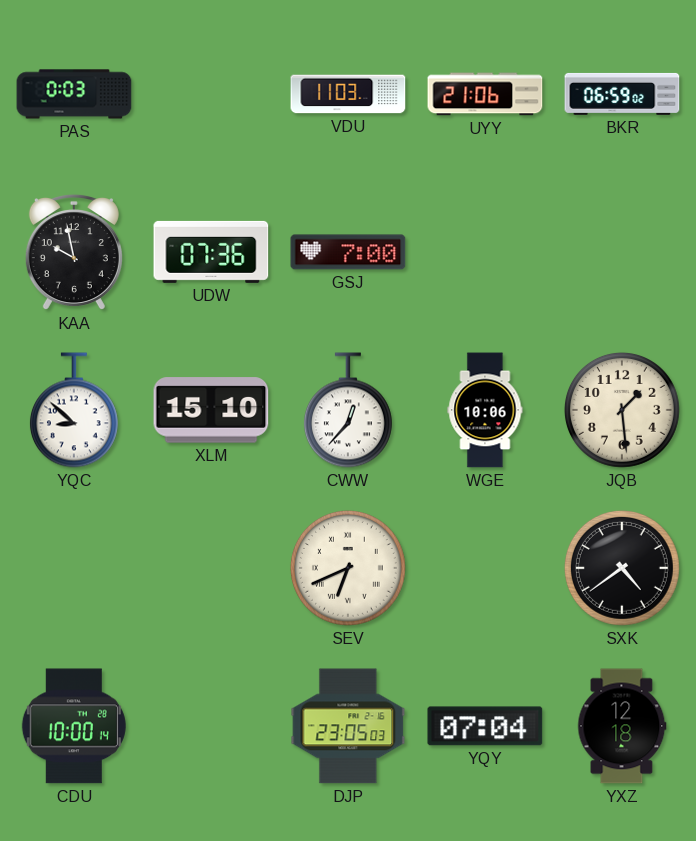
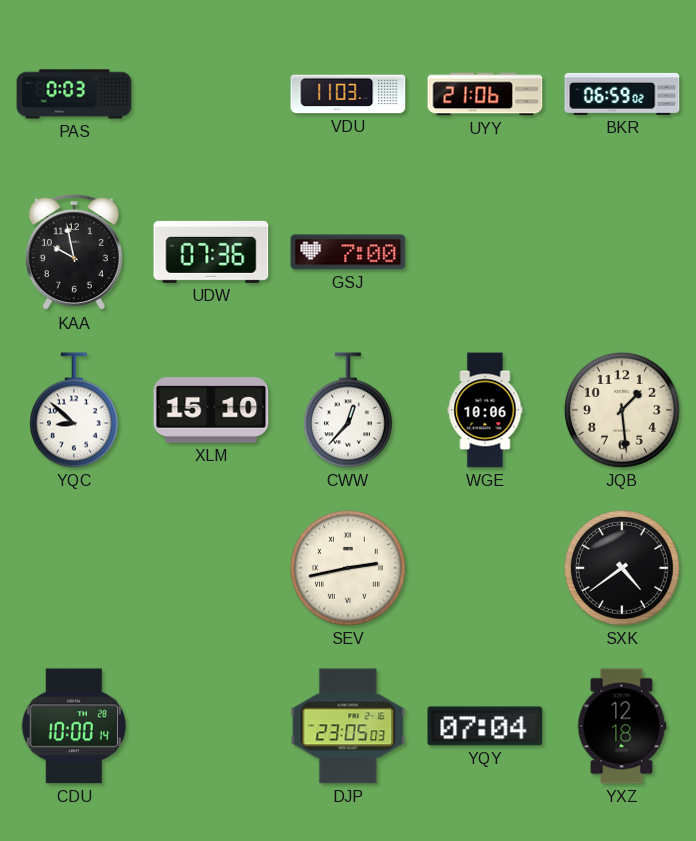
SEV: 6:41 -> 2:43 (348, 568)
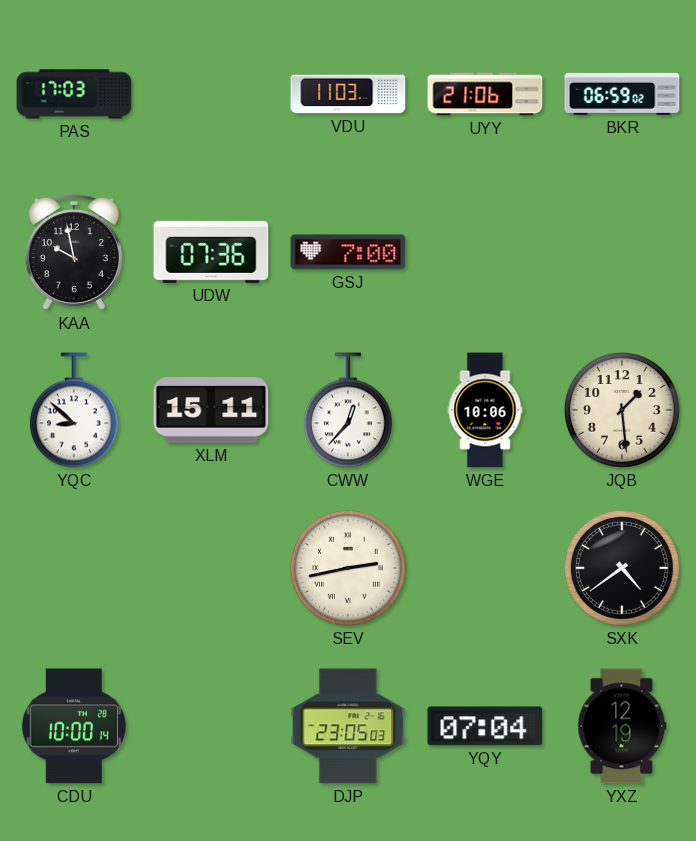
PAS: 0:03 -> 17:03 (74, 94)
XLM: 15:10 -> 15:11 (211, 410)
YXZ: 12:18 -> 12:19 (622, 726)
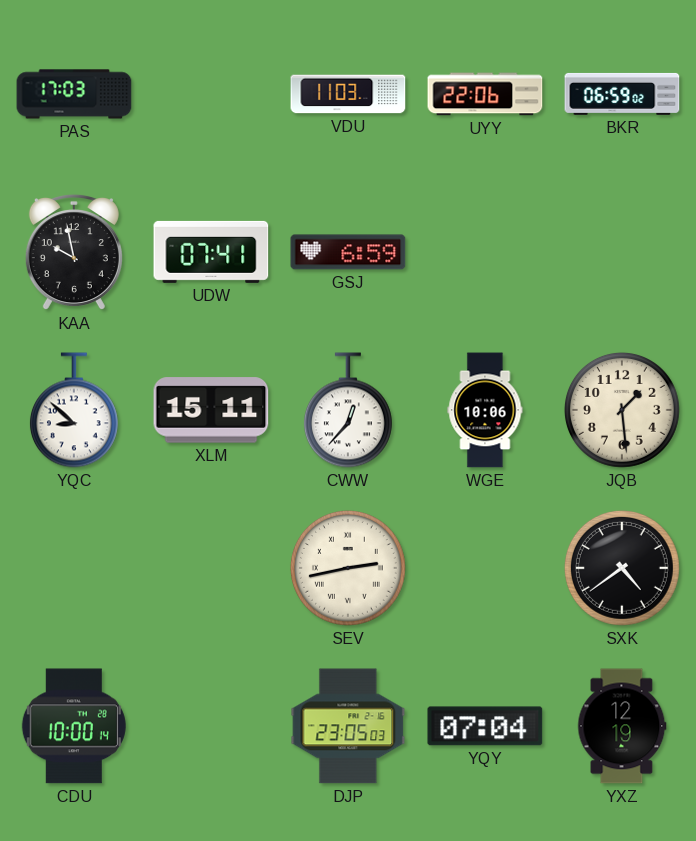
UYY: 21:06 -> 22:06 (485, 94)
UDW: 07:36 -> 07:41 (211, 252)
GSJ: 7:00 -> 6:59 (348, 252)
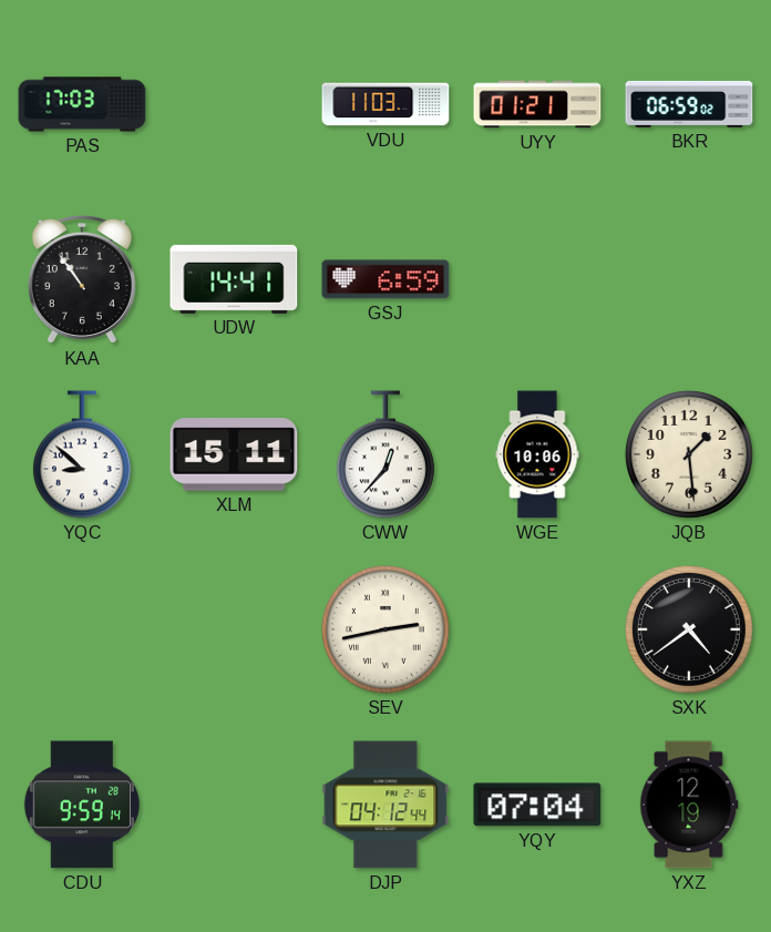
UYY: 22:06 -> 01:21 (537, 104)
KAA: 9:58 -> 10:54 (82, 279)
UDW: 07:41 -> 14:41 (234, 279)
CDU: 10:00 -> 9:59 (82, 805)
DJP: 23:05 -> 04:12 (385, 805)
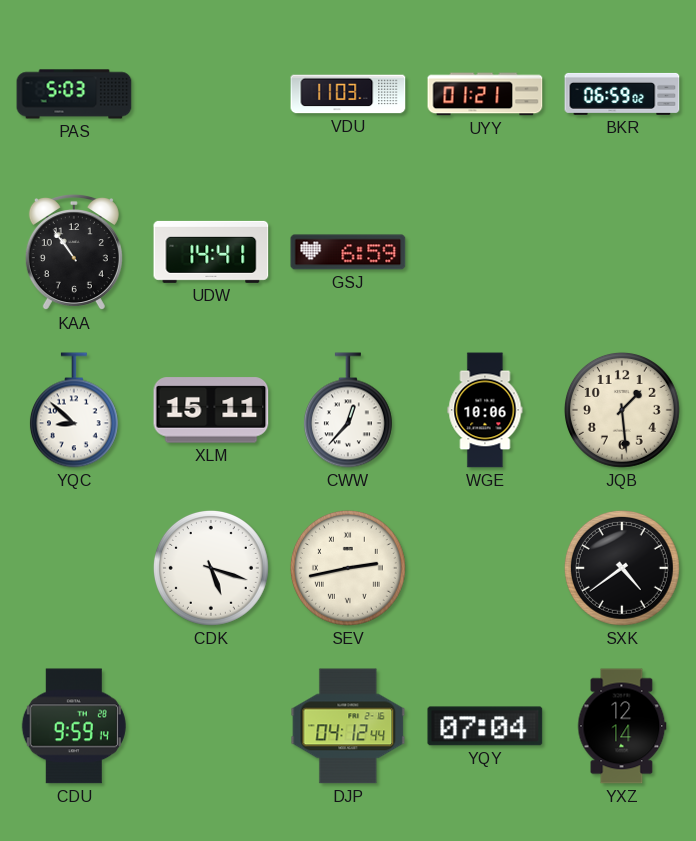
PAS: 17:03 -> 5:03 (74, 94)
CDK: none -> 5:18 (211, 568)
YXZ: 12:19 -> 12:14 (622, 726)
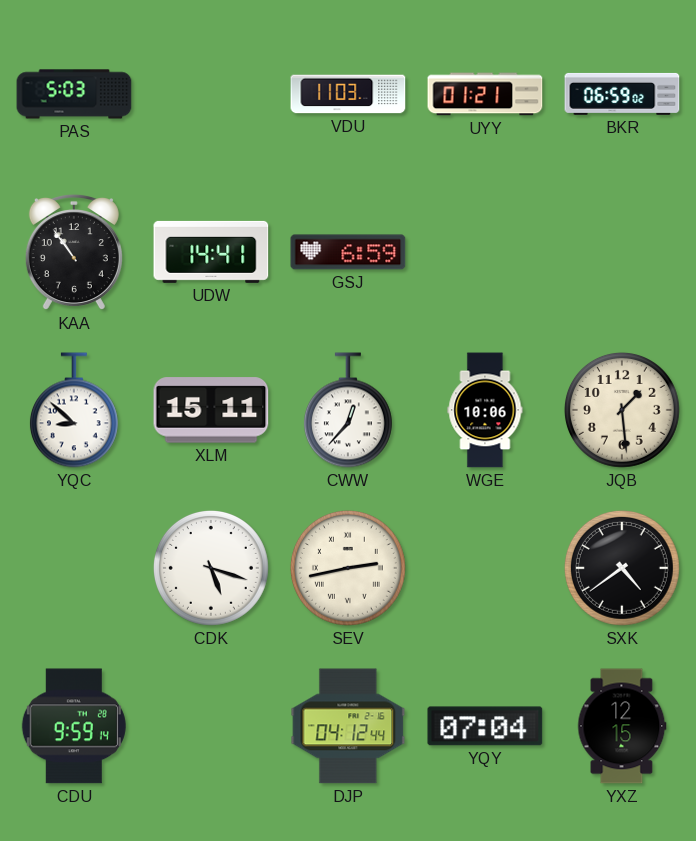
YXZ: 12:14 -> 12:15 (622, 726)
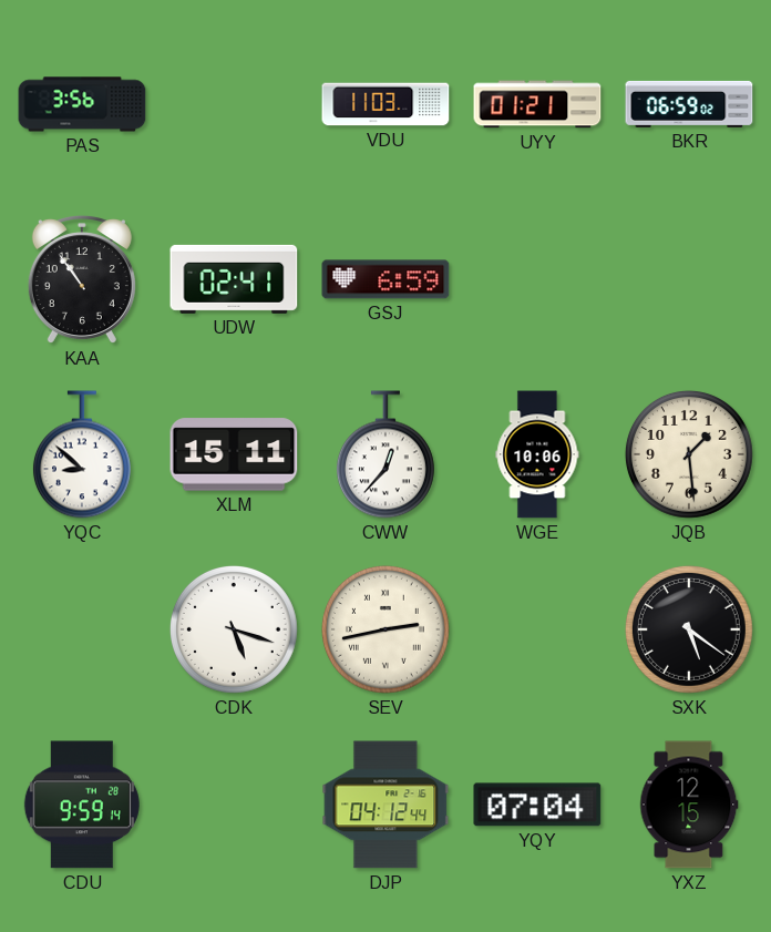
PAS: 5:03 -> 3:56 (82, 104)
UDW: 14:41 -> 02:41 (234, 279)
SXK: 4:39 -> 5:21 (689, 629)
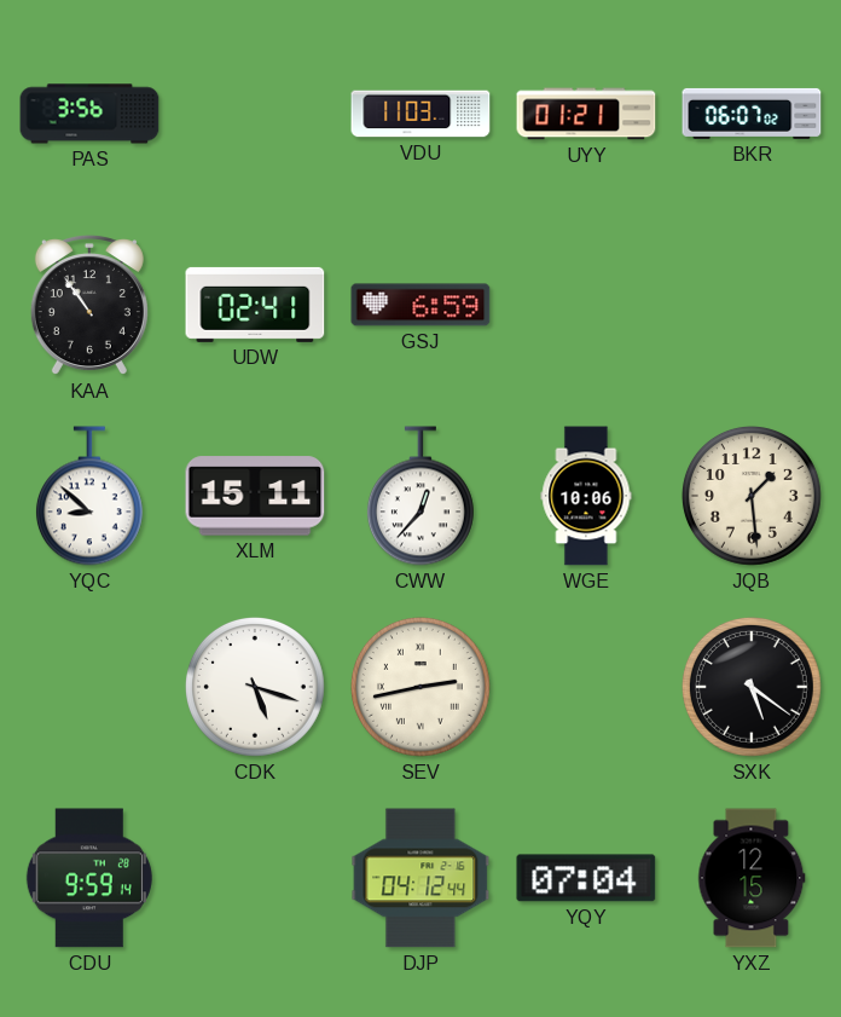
BKR: 06:59 -> 06:07 (752, 114)
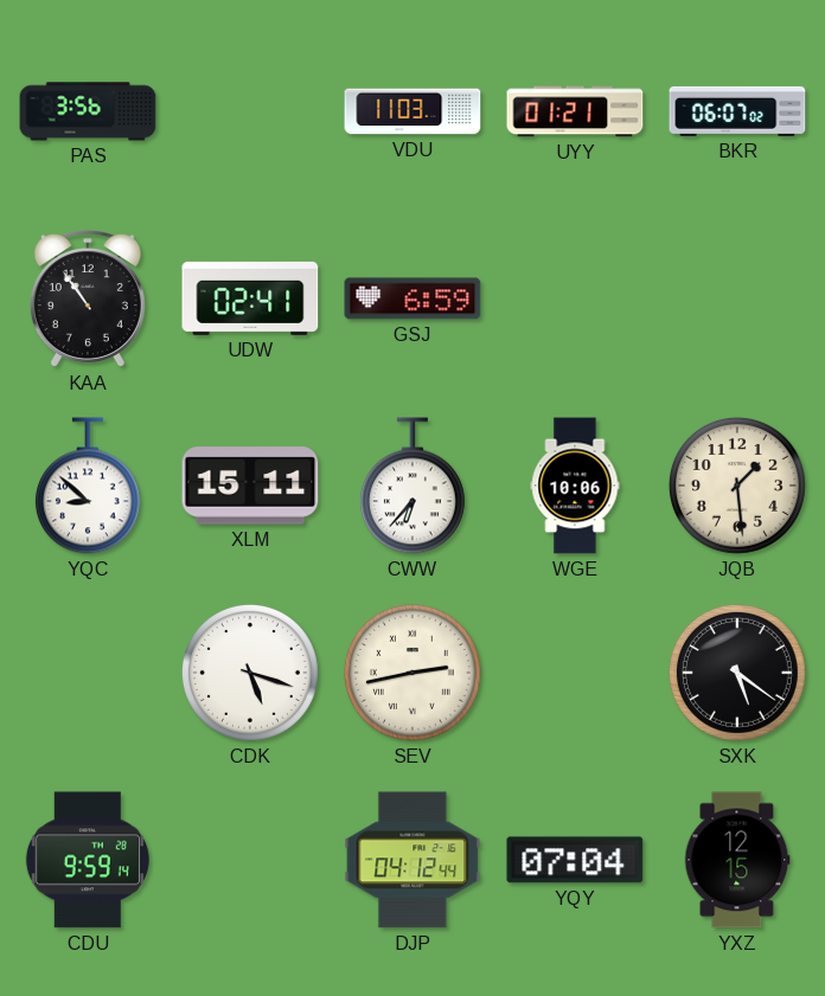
CWW: 12:37 -> 6:37 (412, 486)
